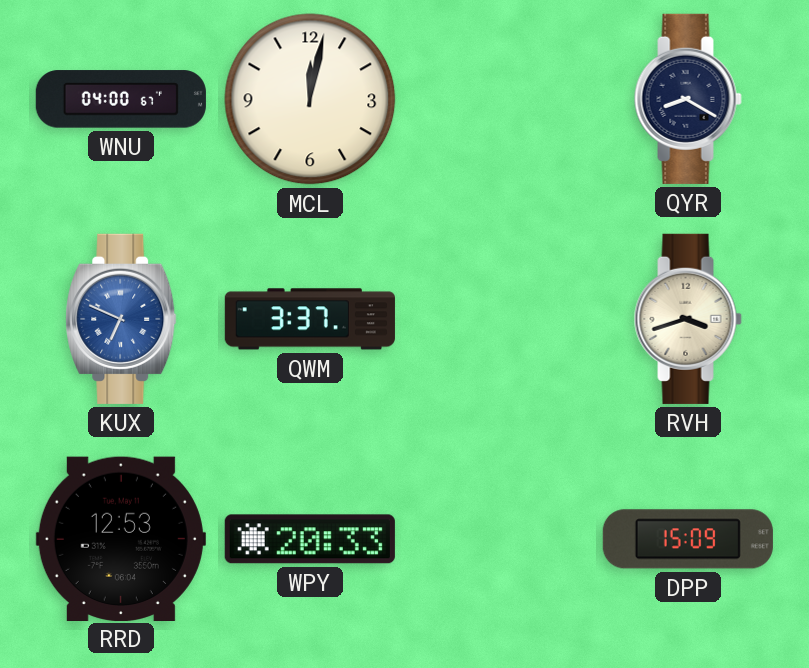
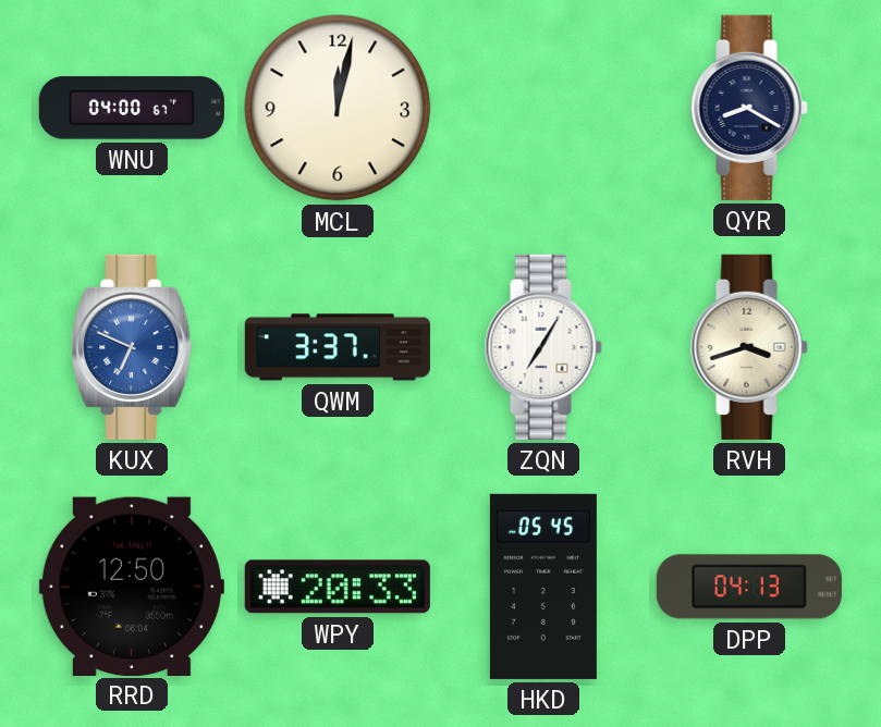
ZQN: none -> 7:05 (543, 347)
RRD: 12:53 -> 12:50 (132, 586)
HKD: none -> 05:45 (543, 587)
DPP: 15:09 -> 04:13 (749, 587)
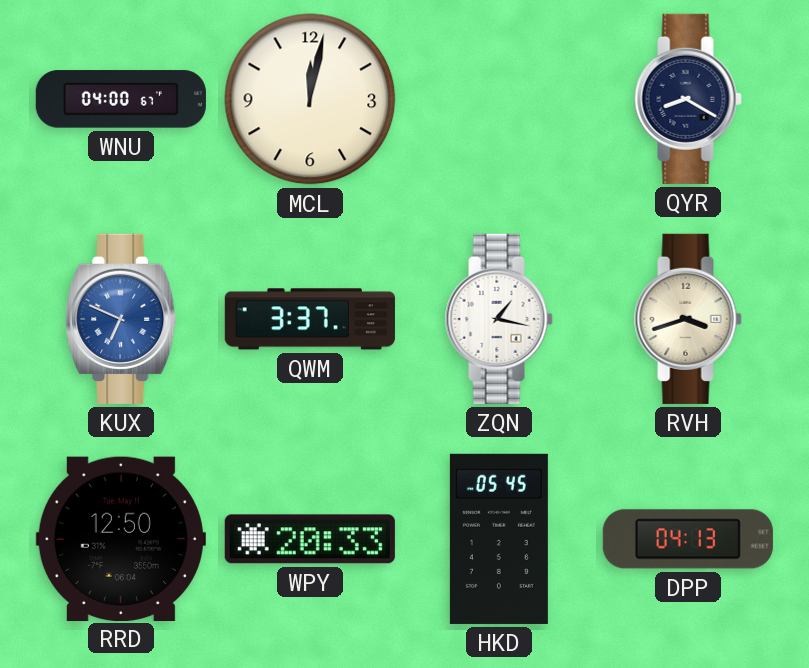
ZQN: 7:05 -> 1:17 (499, 319)
